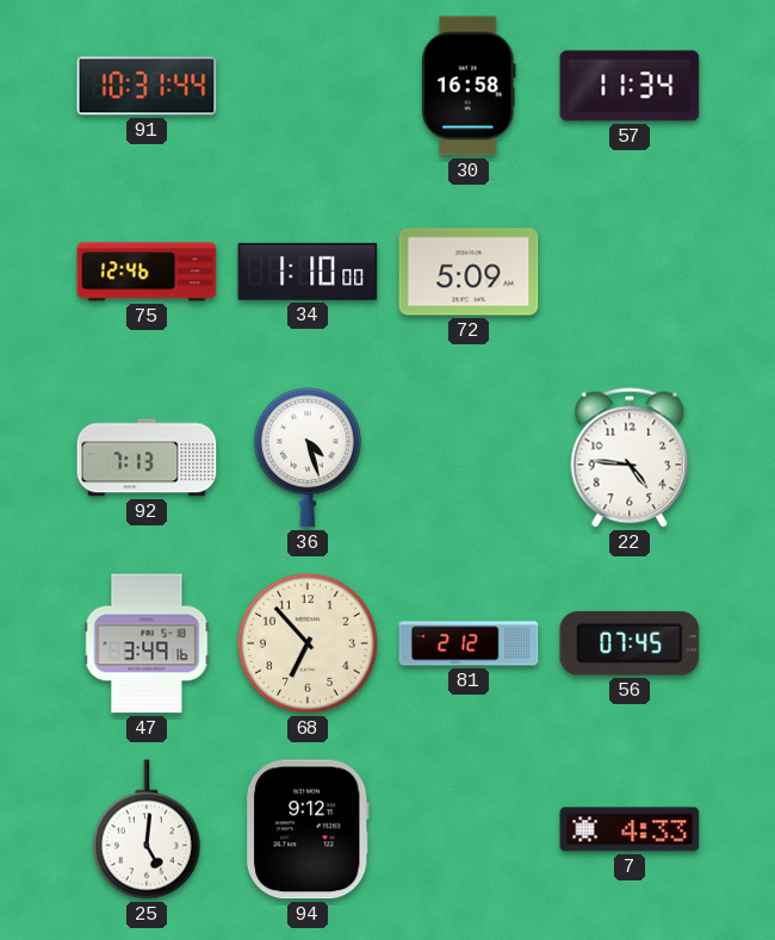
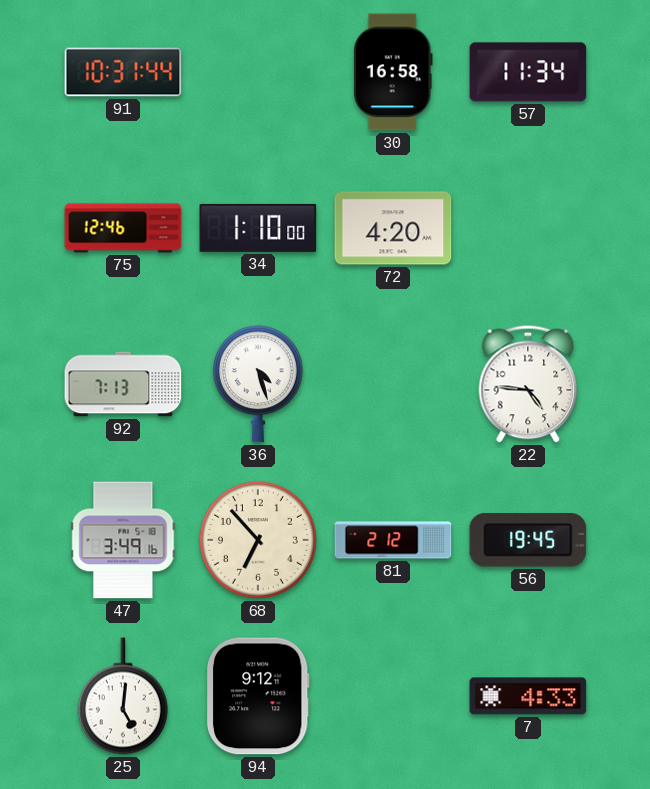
72: 5:09 -> 4:20 (393, 228)
56: 07:45 -> 19:45 (528, 540)
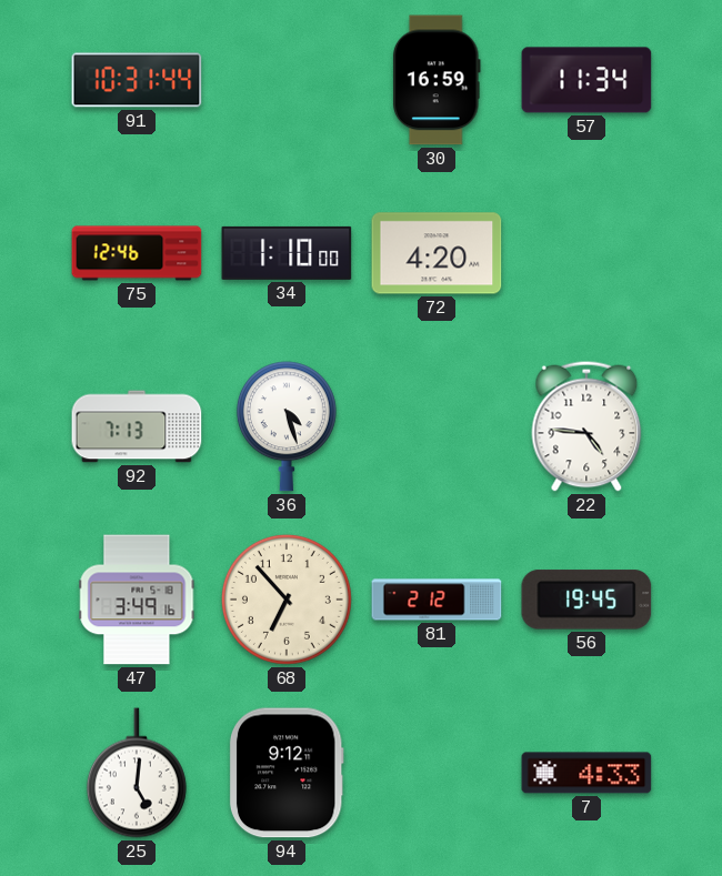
30: 16:58 -> 16:59 (437, 80)
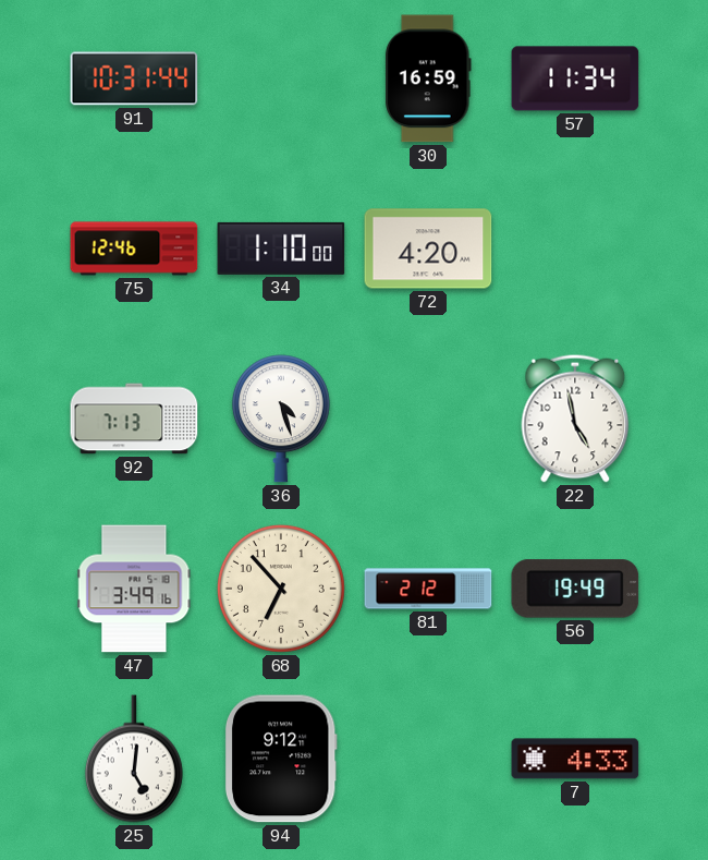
22: 4:46 -> 4:58 (575, 419)
56: 19:45 -> 19:49 (575, 589)
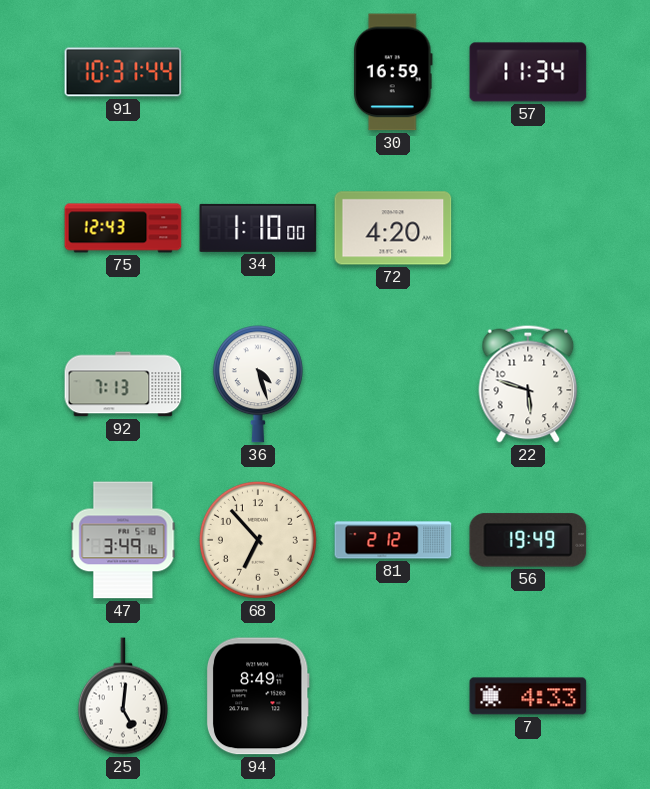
75: 12:46 -> 12:43 (123, 228)
22: 4:58 -> 5:48 (528, 384)
94: 9:12 -> 8:49 (258, 696)
